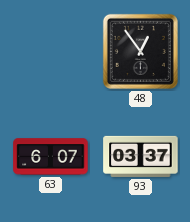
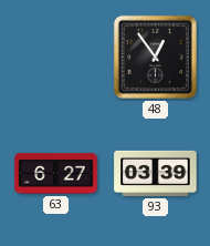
63: 6:07 -> 6:27 (56, 174)
93: 03:37 -> 03:39 (156, 173)
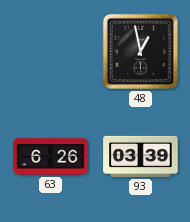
48: 12:54 -> 12:58 (140, 51)
63: 6:27 -> 6:26 (51, 157)
